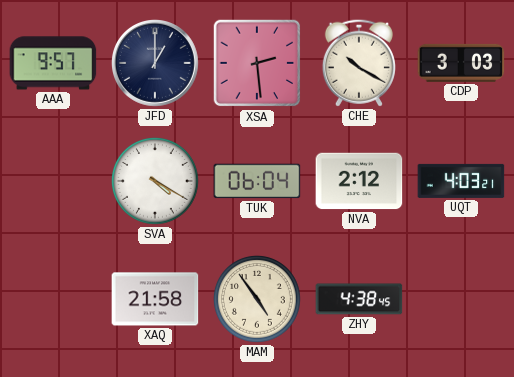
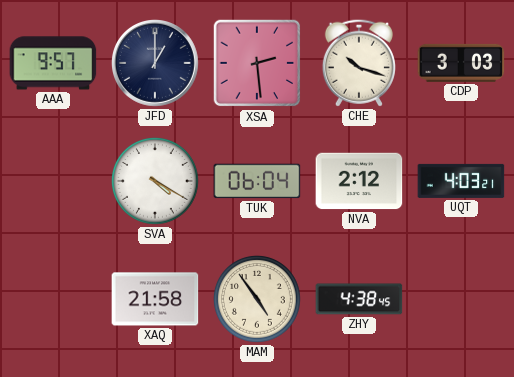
CHE: 10:20 -> 10:18 (359, 63)
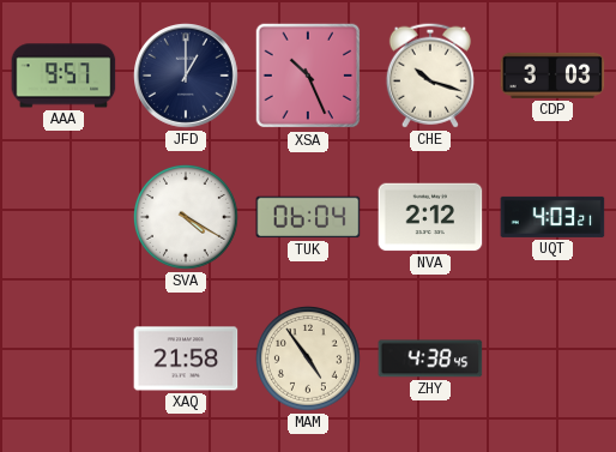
XSA: 2:29 -> 10:26 (308, 76)
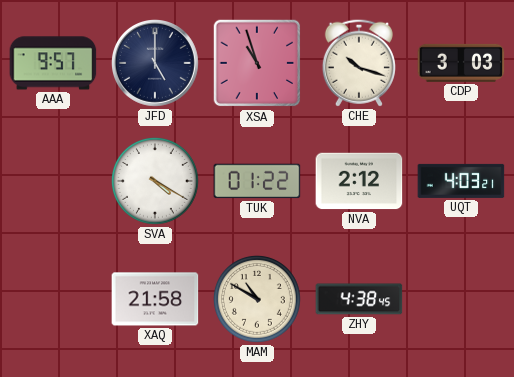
JFD: 1:00 -> 5:00 (156, 64)
XSA: 10:26 -> 10:57 (257, 63)
TUK: 06:04 -> 01:22 (257, 181)
MAM: 4:54 -> 10:50 (257, 299)
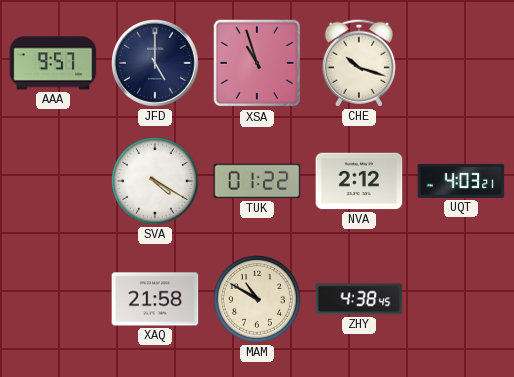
CDP: 3:03 -> none (461, 63)
